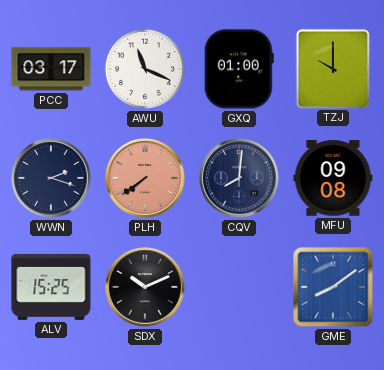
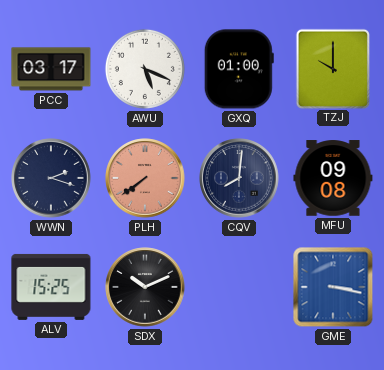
AWU: 11:19 -> 5:19 (145, 69)
GME: 8:09 -> 3:17 (333, 287)
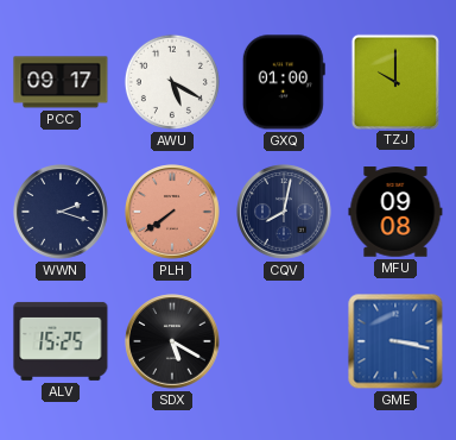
PCC: 03:17 -> 09:17 (61, 82)
AWU: 5:19 -> 5:20 (172, 82)
CQV: 8:01 -> 8:02 (284, 212)
SDX: 10:11 -> 5:20 (172, 341)
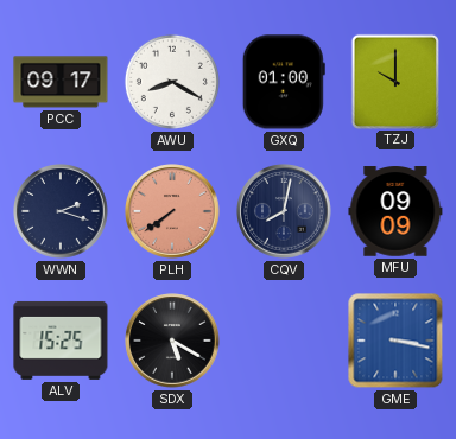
AWU: 5:20 -> 8:20 (172, 82)
MFU: 09:08 -> 09:09 (395, 211)
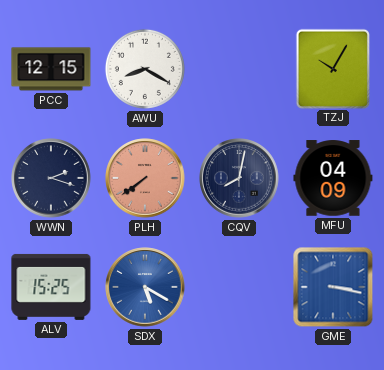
PCC: 09:17 -> 12:15 (51, 69)
GXQ: 01:00 -> none (284, 82)
TZJ: 10:00 -> 10:05 (333, 68)
MFU: 09:09 -> 04:09 (333, 178)
SDX dial: black -> blue (145, 287)
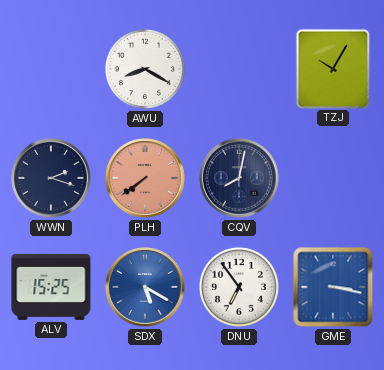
PCC: 12:15 -> none (51, 69)
MFU: 04:09 -> none (333, 178)
DNU: none -> 6:54 (239, 287)
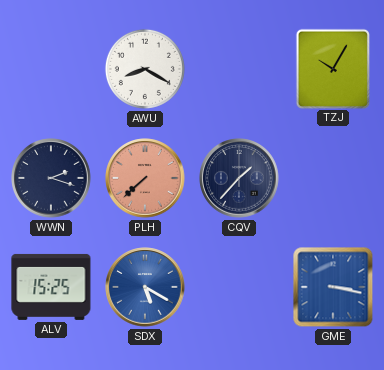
PLH: 7:39 -> 7:38 (145, 178)
CQV: 8:02 -> 1:37 (239, 178)
DNU: 6:54 -> none (239, 287)
